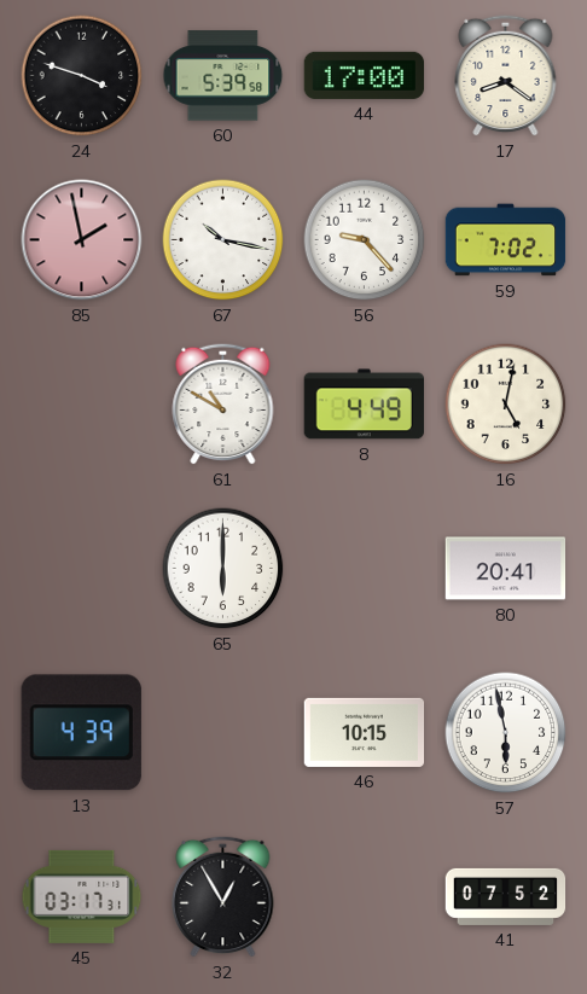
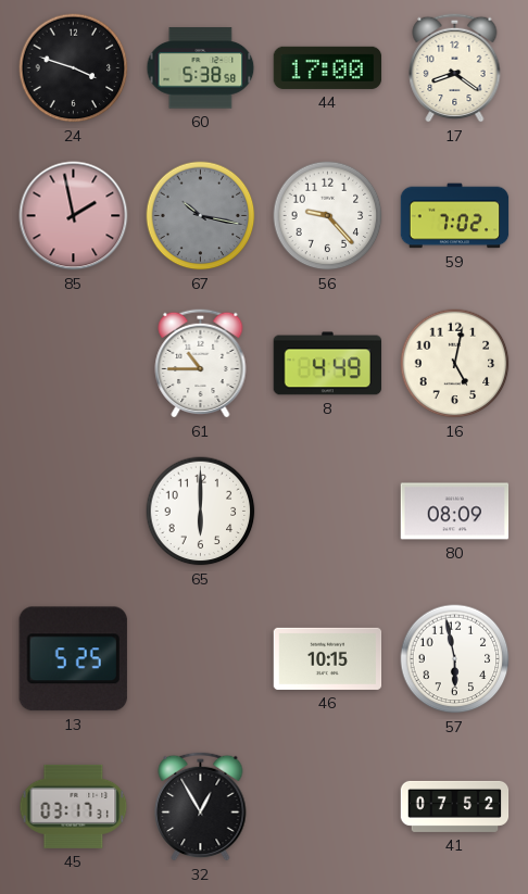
60: 5:39 -> 5:38 (201, 68)
67 dial: white -> grey (201, 216)
61: 10:50 -> 10:45 (201, 363)
80: 20:41 -> 08:09 (455, 512)
13: 4:39 -> 5:25 (73, 659)
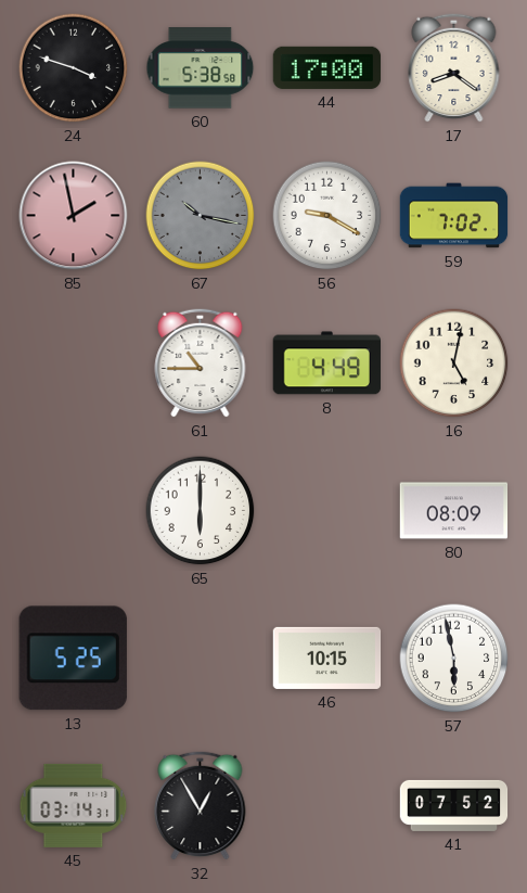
56: 9:23 -> 9:20 (327, 216)
45: 03:17 -> 03:14 (74, 805)
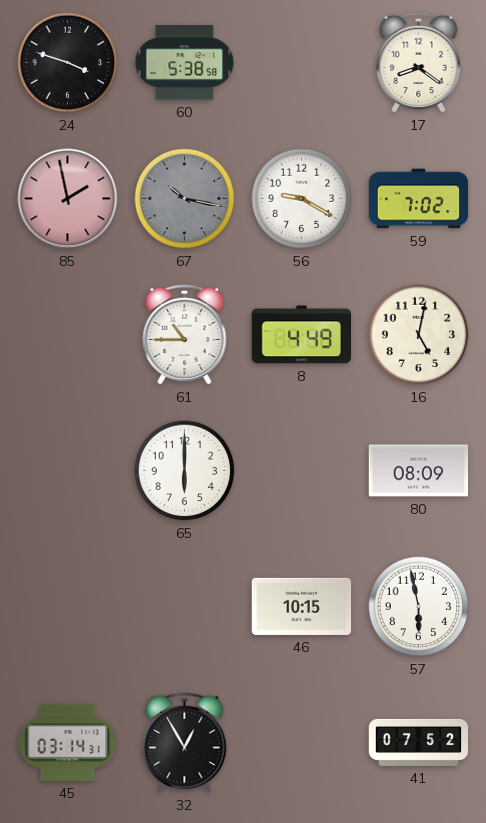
44: 17:00 -> none (327, 67)
13: 5:25 -> none (73, 659)
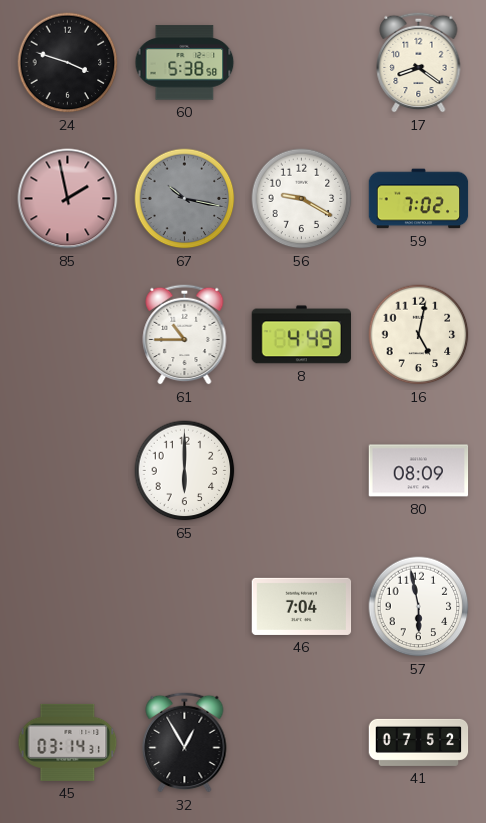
46: 10:15 -> 7:04 (302, 606)
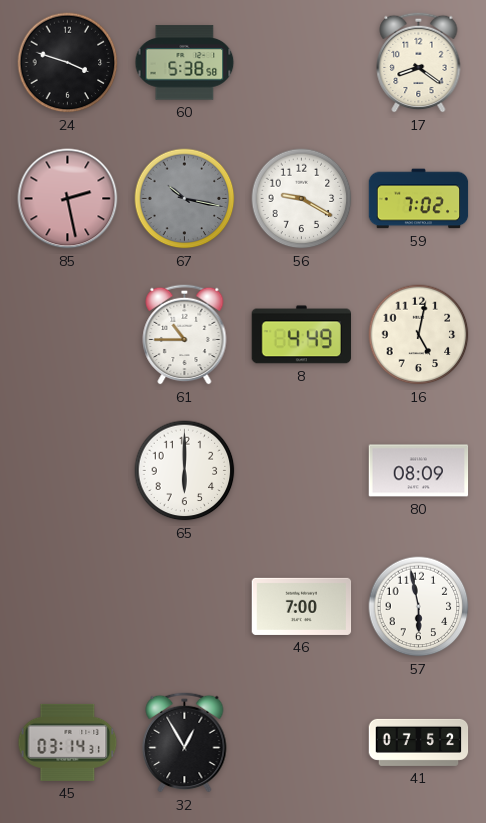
85: 1:58 -> 2:28 (68, 199)
46: 7:04 -> 7:00 (302, 606)
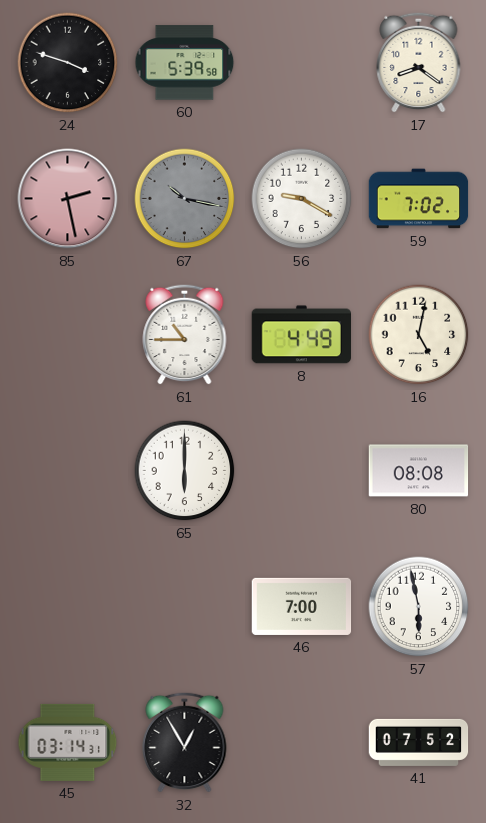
60: 5:38 -> 5:39 (185, 63)
80: 08:09 -> 08:08 (419, 471)
